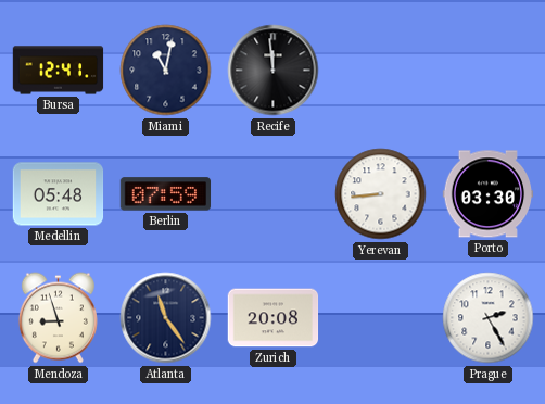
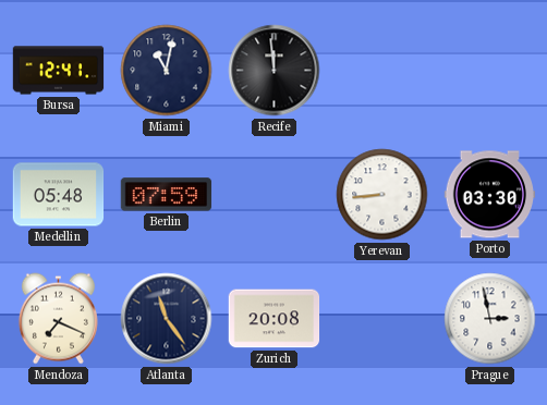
Mendoza: 8:57 -> 7:19 (58, 319)
Prague: 2:25 -> 2:58 (490, 319)
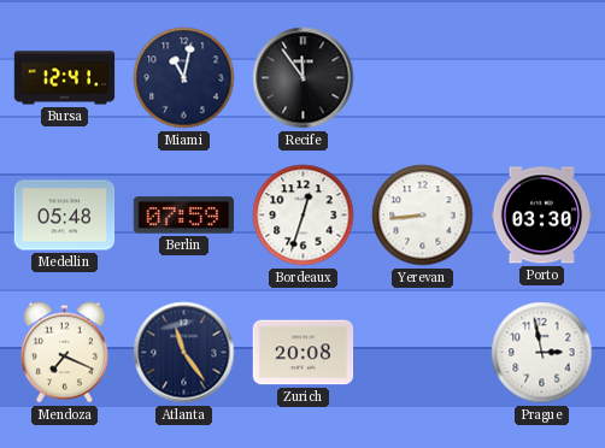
Recife: 11:59 -> 11:54 (304, 78)
Bordeaux: none -> 12:33 (304, 216)
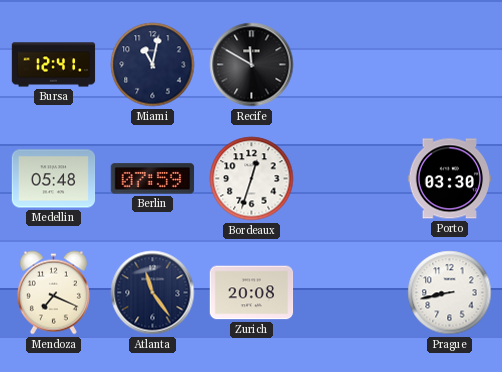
Recife: 11:54 -> 11:50 (252, 65)
Yerevan: 8:44 -> none (423, 216)
Prague: 2:58 -> 8:43 (450, 293)
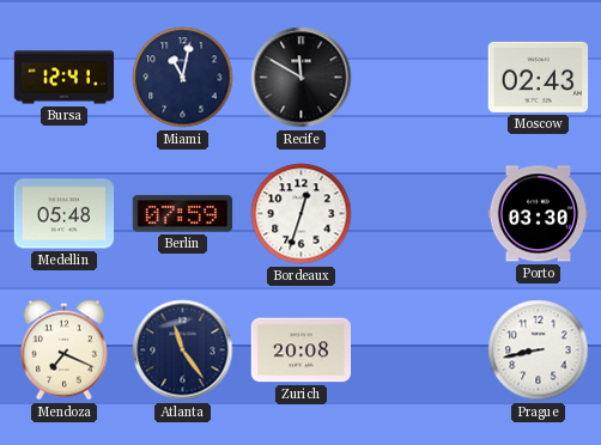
Moscow: none -> 02:43 (539, 77)
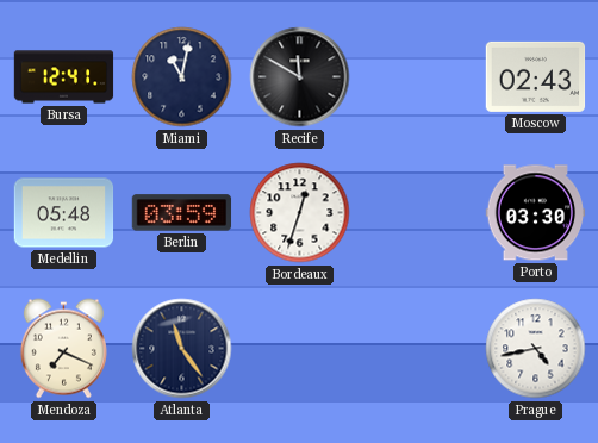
Berlin: 07:59 -> 03:59 (182, 213)
Zurich: 20:08 -> none (302, 350)
Prague: 8:43 -> 4:43 (536, 349)
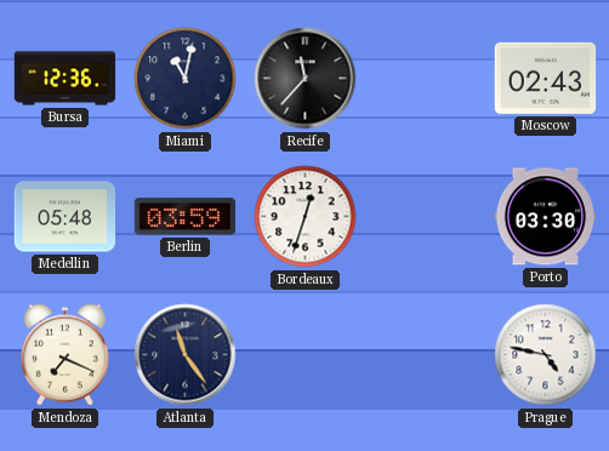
Bursa: 12:41 -> 12:36 (66, 79)
Recife: 11:50 -> 11:37 (306, 79)
Prague: 4:43 -> 4:47 (546, 355)
